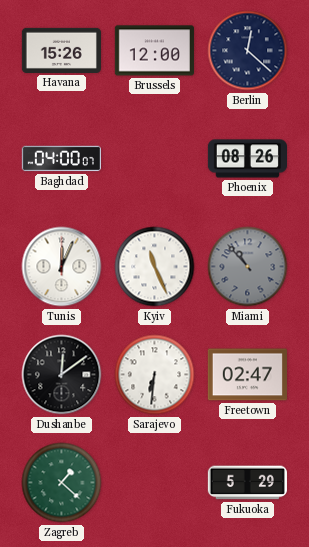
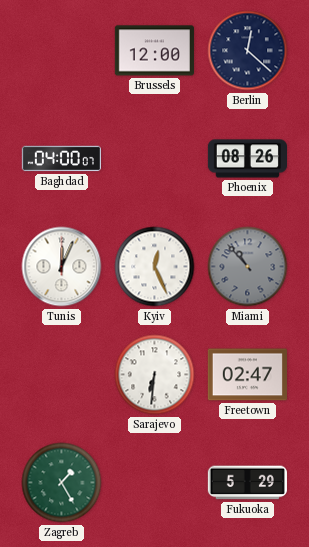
Havana: 15:26 -> none (61, 50)
Kyiv: 11:26 -> 12:26 (155, 267)
Dushanbe: 12:09 -> none (62, 375)
Zagreb: 1:22 -> 1:25 (62, 483)
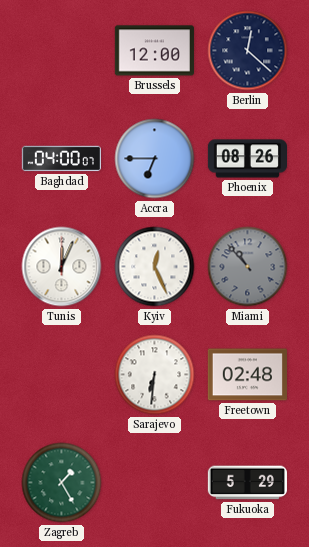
Accra: none -> 6:45 (155, 159)
Freetown: 02:47 -> 02:48 (247, 375)
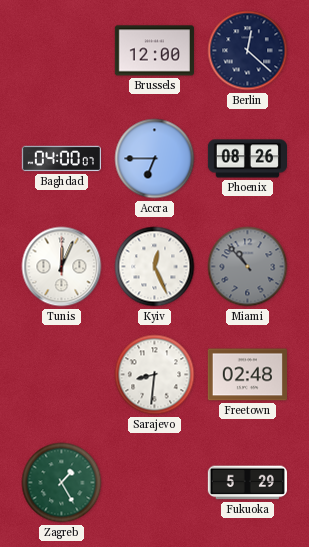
Sarajevo: 6:31 -> 8:31 (155, 375)
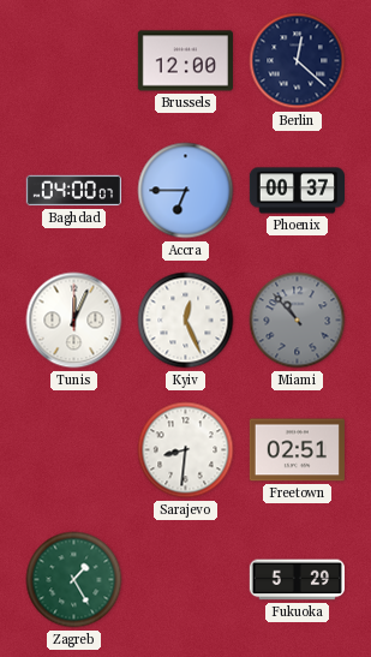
Phoenix: 08:26 -> 00:37 (297, 191)
Freetown: 02:48 -> 02:51 (297, 450)
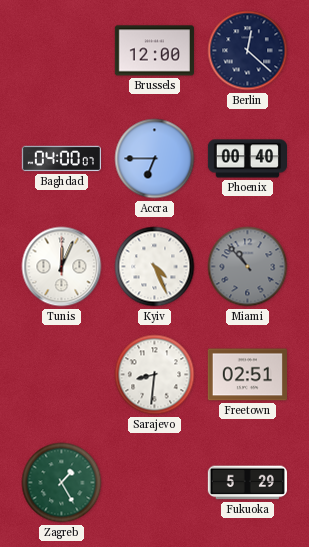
Phoenix: 00:37 -> 00:40 (247, 159)
Kyiv: 12:26 -> 4:26 (155, 267)
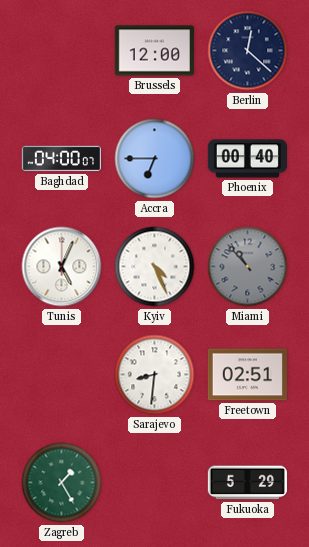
Tunis: 12:04 -> 5:04 (62, 267)
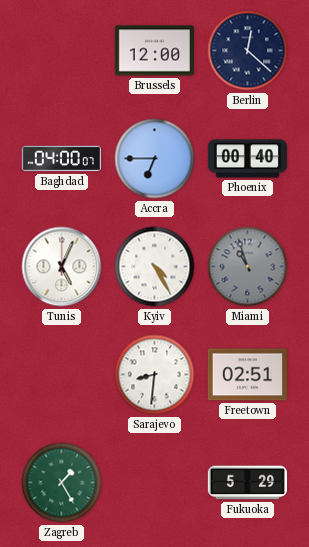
Kyiv: 4:26 -> 4:25 (155, 267)
Miami: 10:53 -> 10:57 (248, 267)
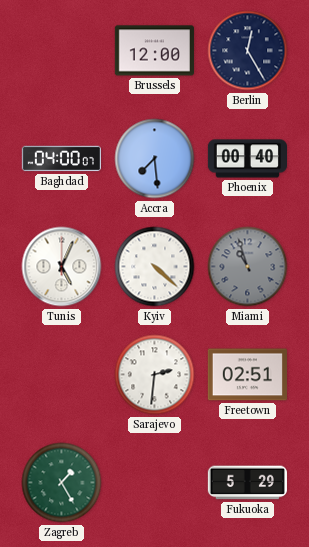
Berlin: 12:22 -> 12:25 (248, 51)
Accra: 6:45 -> 7:29 (155, 159)
Kyiv: 4:25 -> 4:22 (155, 267)
Sarajevo: 8:31 -> 2:31 (155, 375)
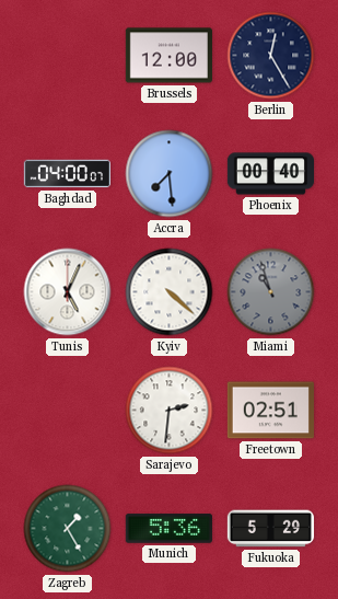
Munich: none -> 5:36 (168, 529)
